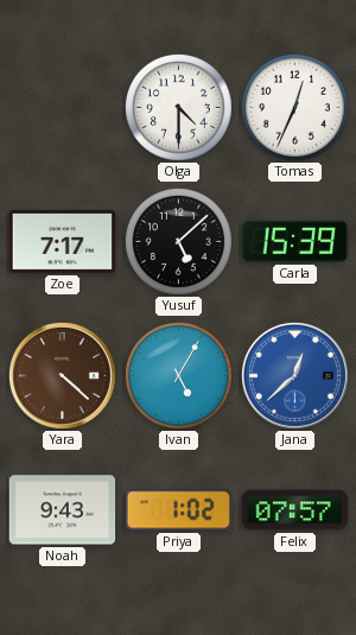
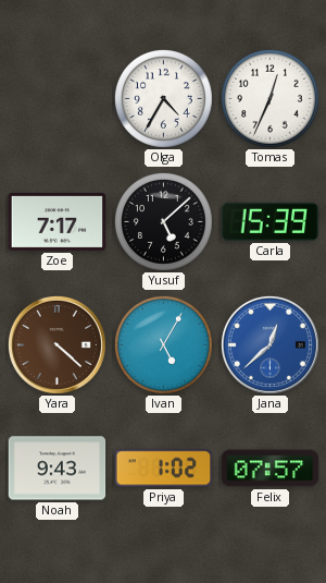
Olga: 4:30 -> 4:35 (163, 98)
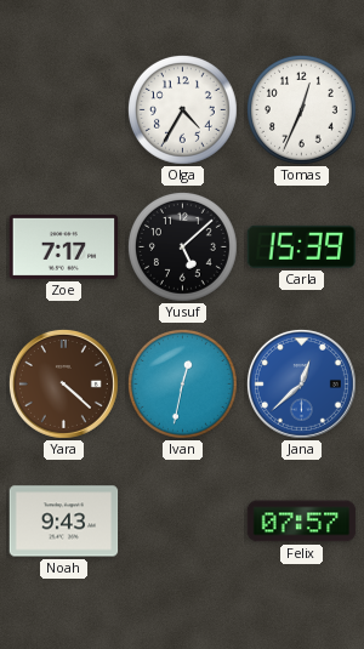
Ivan: 5:05 -> 12:32 (182, 383)
Priya: 1:02 -> none (164, 469)
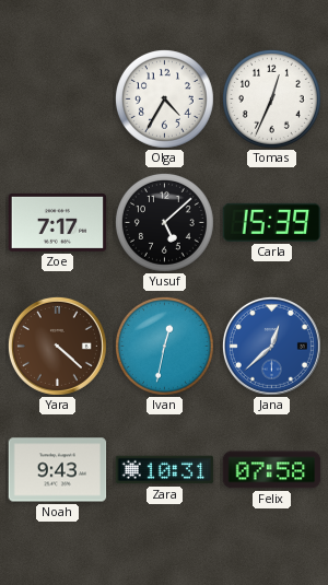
Zara: none -> 10:31 (165, 470)
Felix: 07:57 -> 07:58 (272, 470)
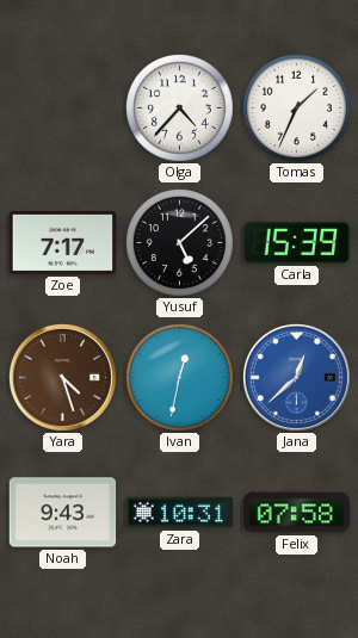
Olga: 4:35 -> 4:37 (179, 107)
Tomas: 12:34 -> 1:34 (296, 107)
Yara: 4:22 -> 4:27 (62, 377)
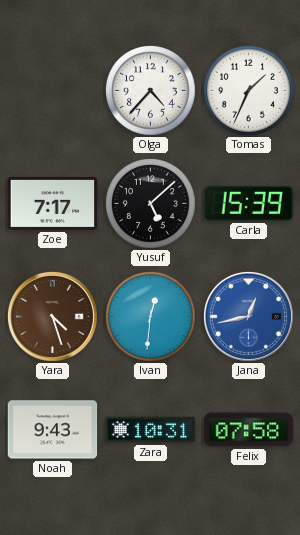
Ivan: 12:32 -> 12:31 (150, 316)
Jana: 12:38 -> 12:43 (248, 316)
